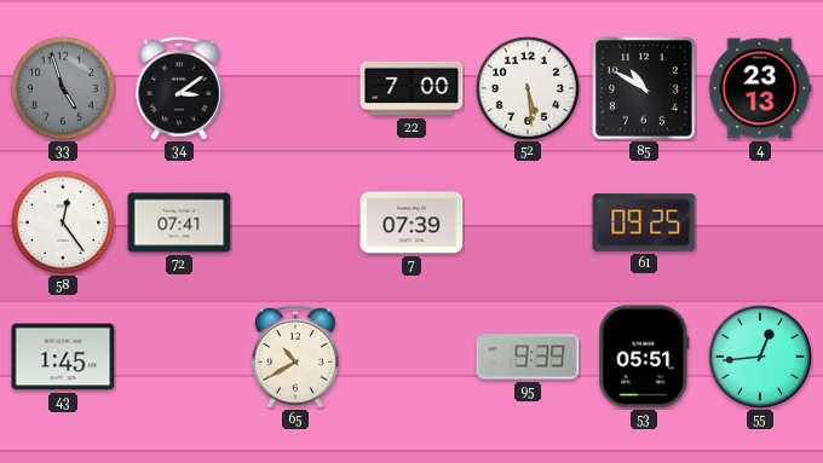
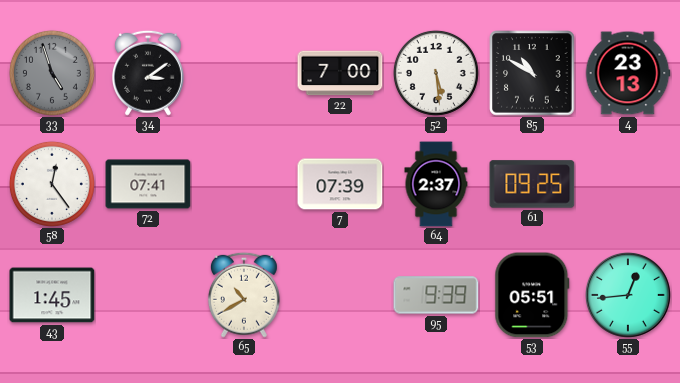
64: none -> 2:37 (436, 184)
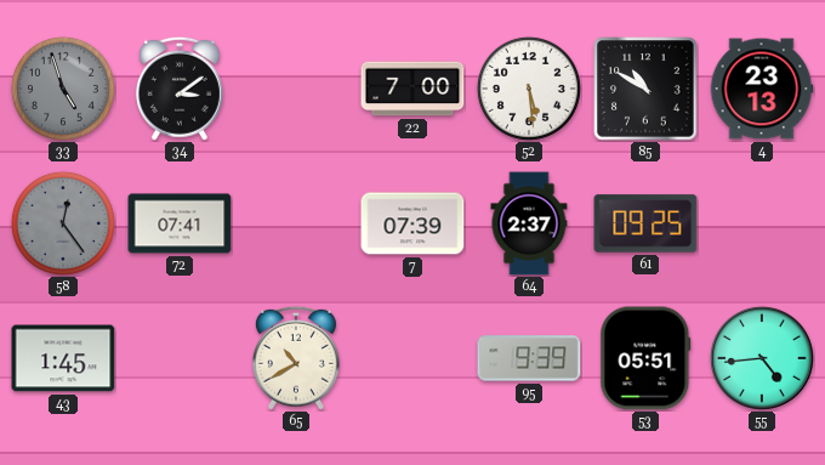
58 dial: white -> grey (63, 223)
55: 12:44 -> 4:44 (762, 358)
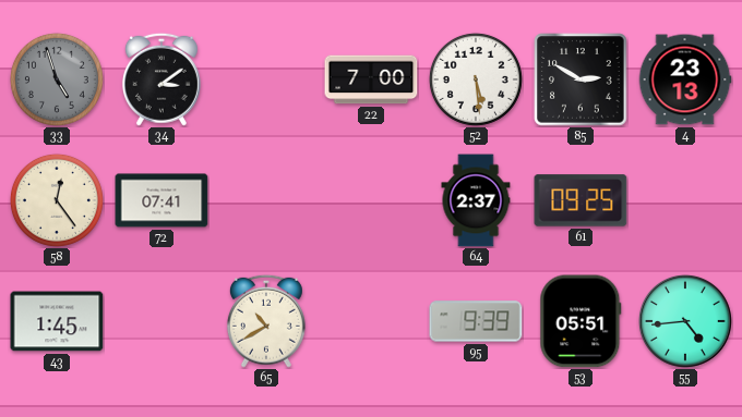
85: 10:50 -> 2:50 (581, 79)
58 dial: grey -> cream (57, 200)
7: 07:39 -> none (412, 223)
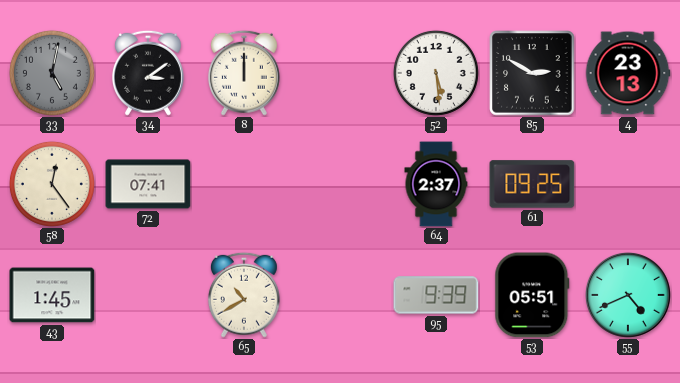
33: 4:57 -> 5:02 (52, 73)
8: none -> 12:00 (244, 73)
22: 7:00 -> none (371, 79)
55: 4:44 -> 4:41 (628, 295)
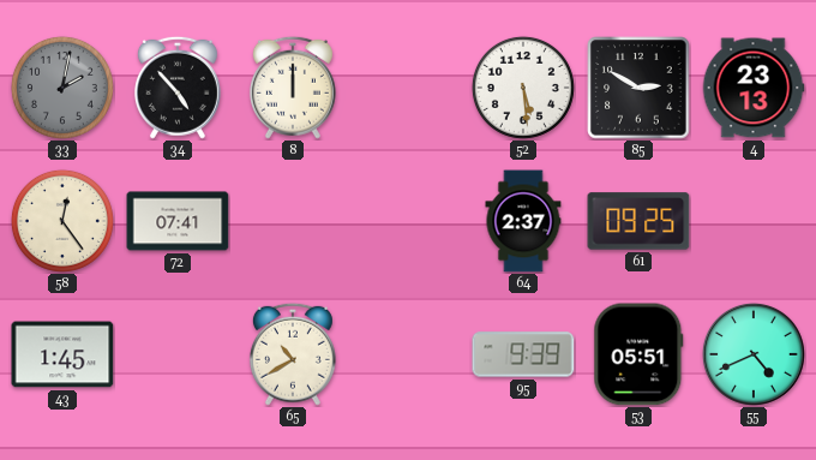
33: 5:02 -> 2:02 (62, 88)
34: 3:09 -> 4:53 (178, 88)
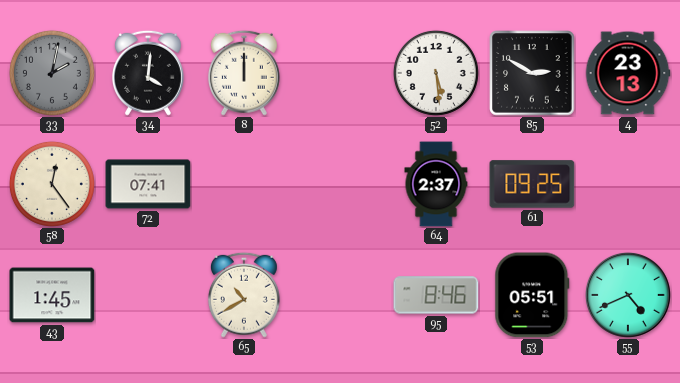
34: 4:53 -> 4:01 (148, 73)
95: 9:39 -> 8:46 (436, 295)
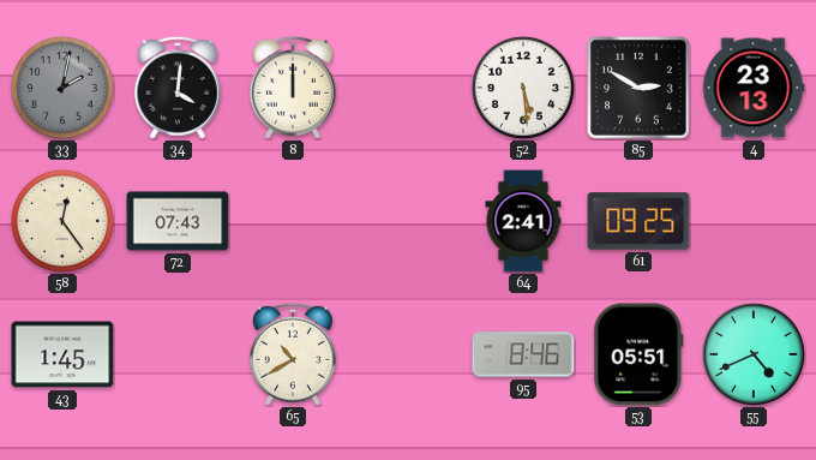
72: 07:41 -> 07:43 (178, 221)
64: 2:37 -> 2:41 (523, 221)
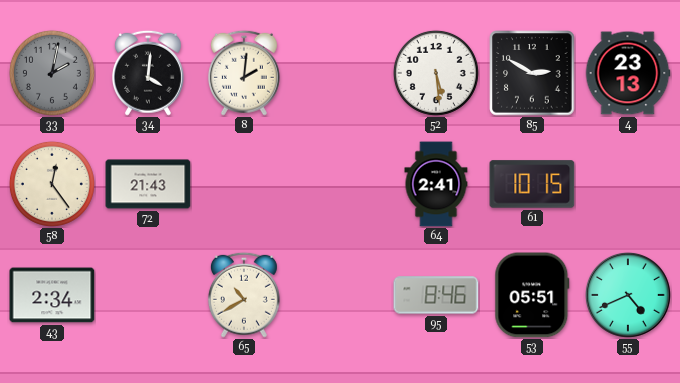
8: 12:00 -> 2:01 (244, 73)
72: 07:43 -> 21:43 (148, 184)
61: 09:25 -> 10:15 (532, 184)
43: 1:45 -> 2:34 (52, 295)
